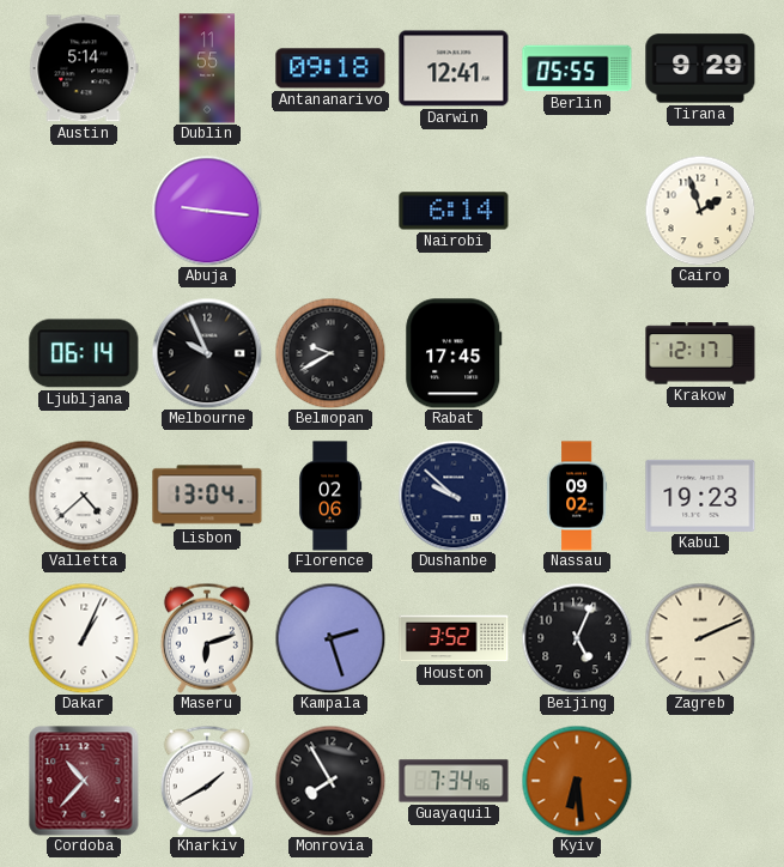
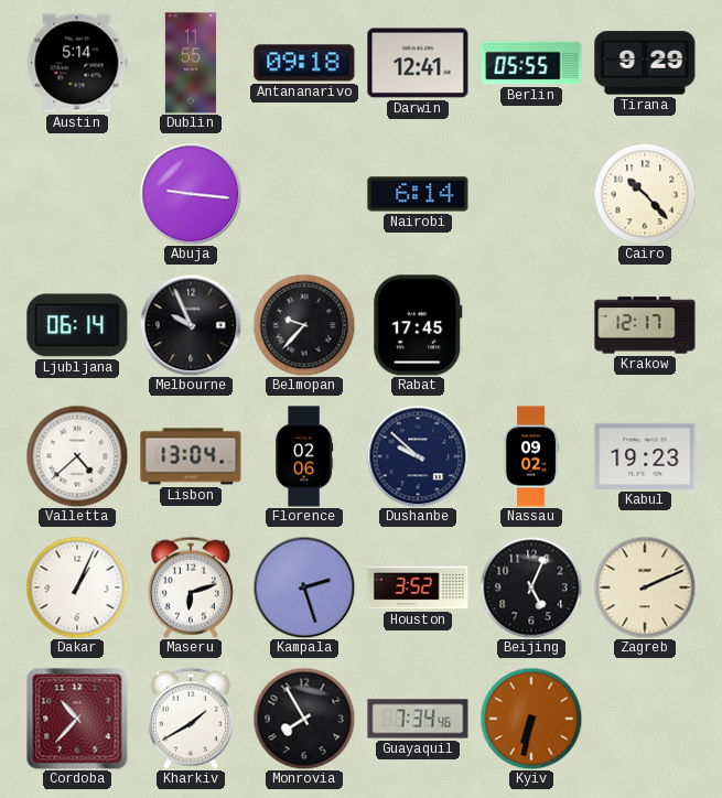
Cairo: 1:57 -> 10:23 (645, 194)
Belmopan: 9:40 -> 9:37 (304, 325)
Kyiv: 6:29 -> 6:32 (531, 719)
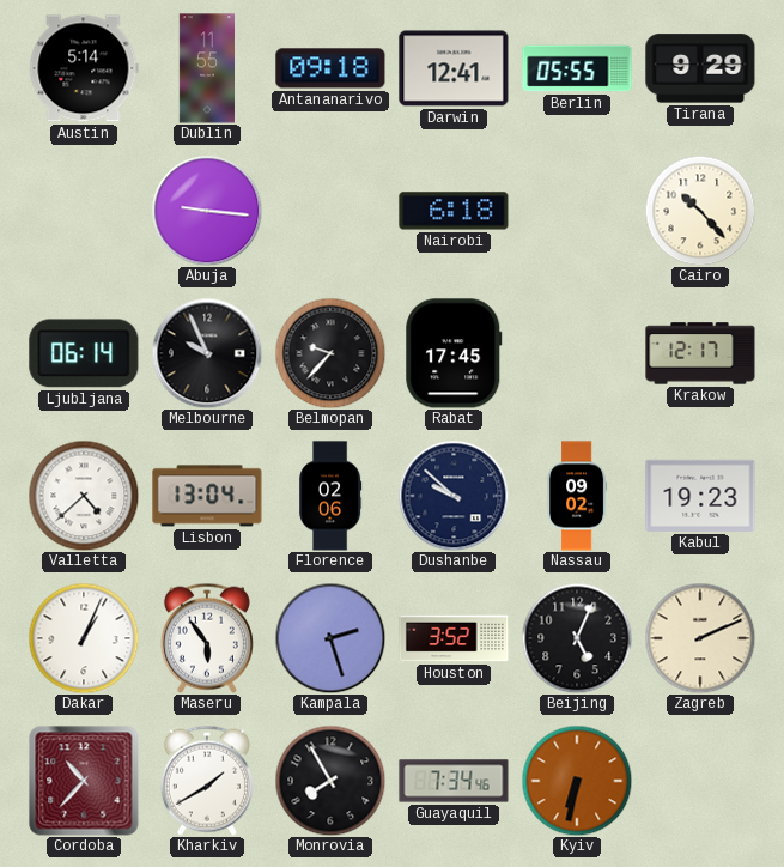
Nairobi: 6:14 -> 6:18 (454, 211)
Maseru: 6:12 -> 5:54 (207, 638)
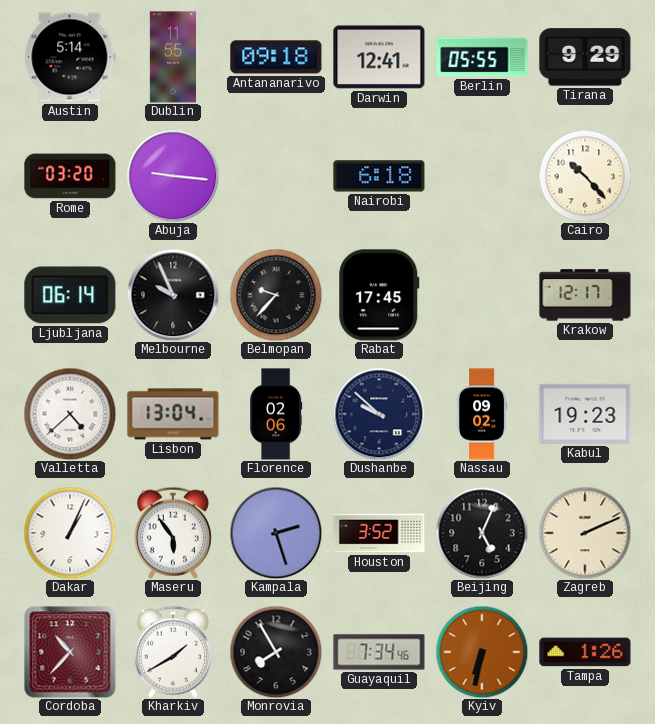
Rome: none -> 03:20 (70, 176)
Tampa: none -> 1:26 (585, 652)
